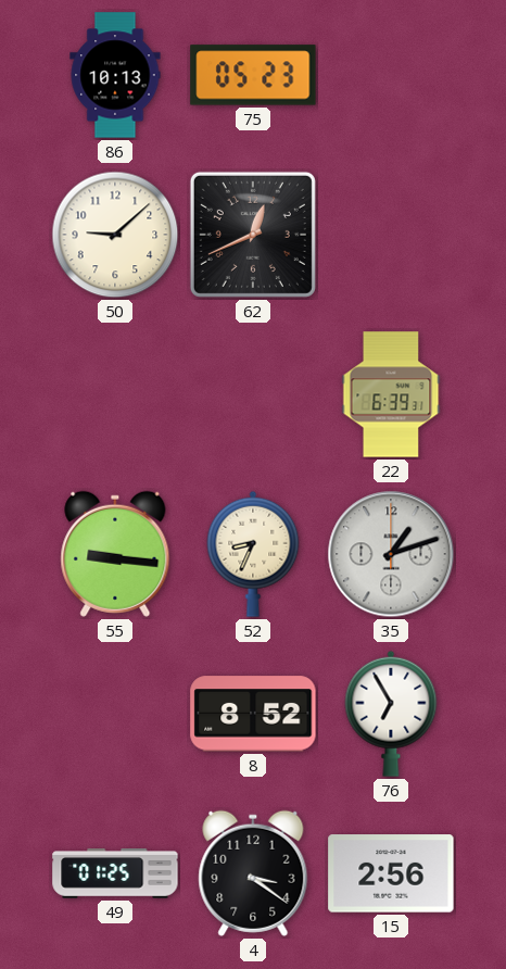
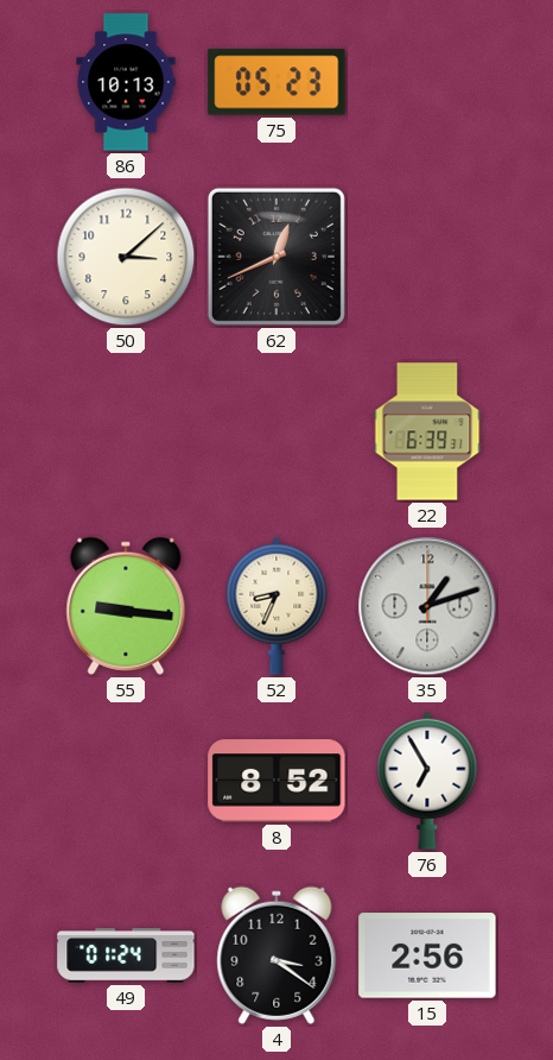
50: 9:08 -> 3:08 (126, 257)
49: 01:25 -> 01:24 (126, 957)
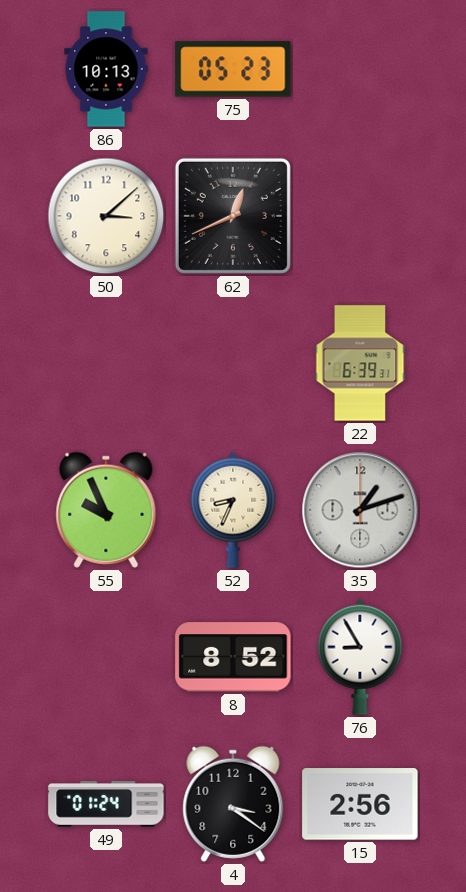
55: 9:16 -> 9:56 (106, 510)
76: 6:55 -> 8:55 (360, 657)
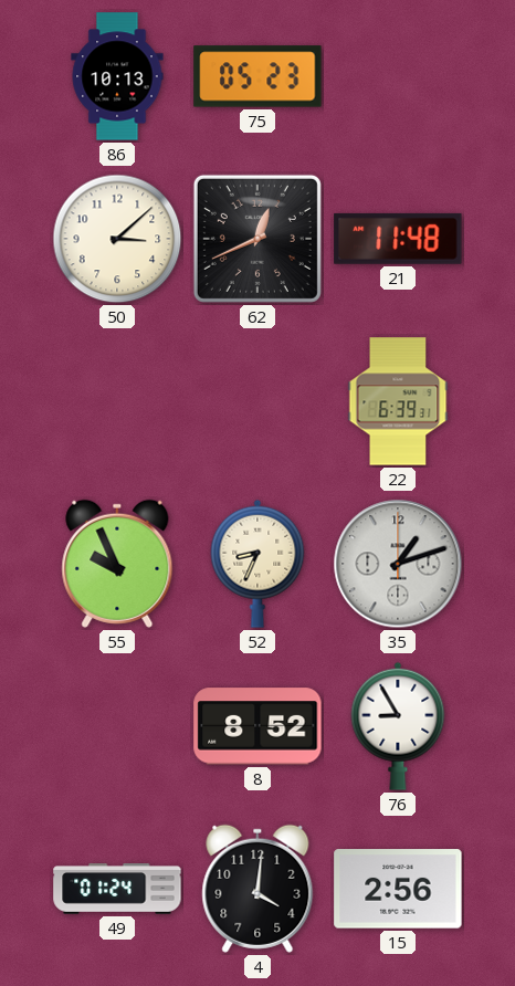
21: none -> 11:48 (398, 239)
4: 3:21 -> 4:01 (257, 889)
